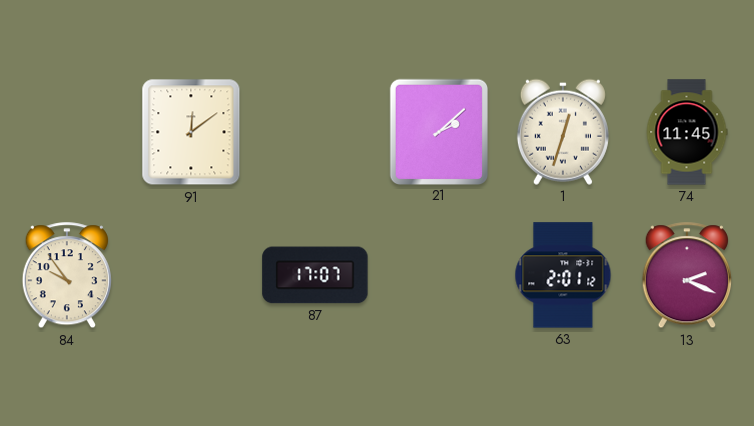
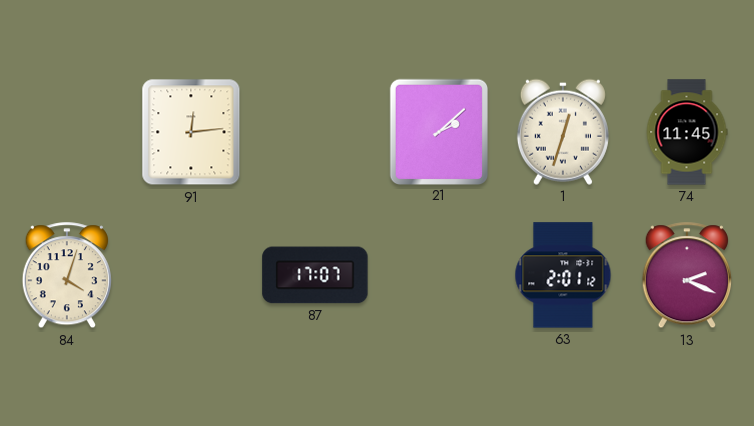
91: 12:09 -> 12:14 (191, 132)
84: 9:54 -> 4:03 (67, 276)
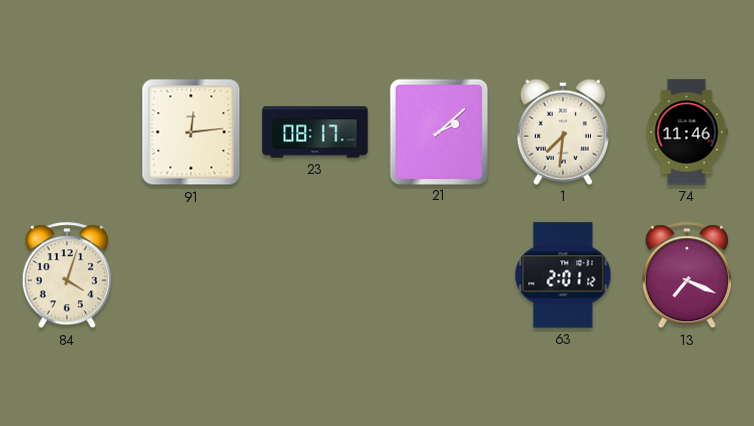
23: none -> 08:17 (315, 132)
1: 12:33 -> 7:31 (563, 132)
74: 11:45 -> 11:46 (687, 132)
87: 17:07 -> none (315, 275)
13: 2:19 -> 7:19 (687, 276)
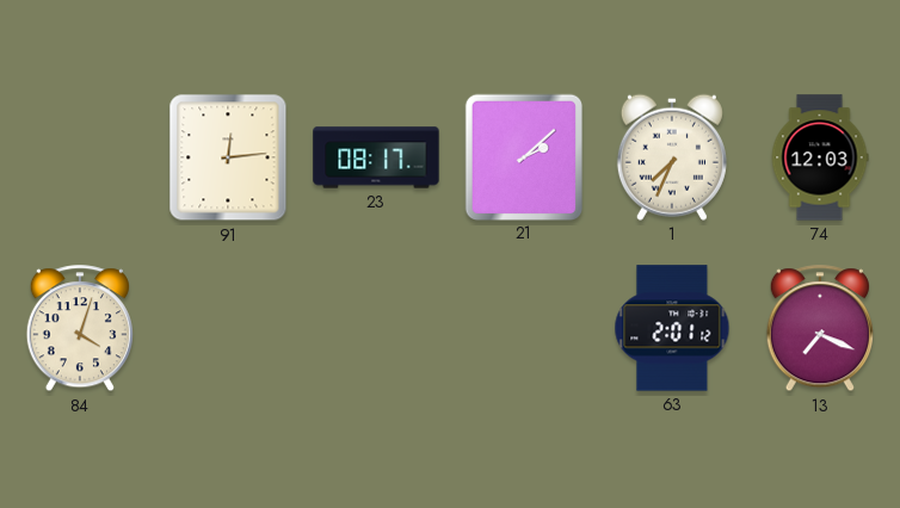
1: 7:31 -> 7:34 (672, 157)
74: 11:46 -> 12:03 (820, 157)
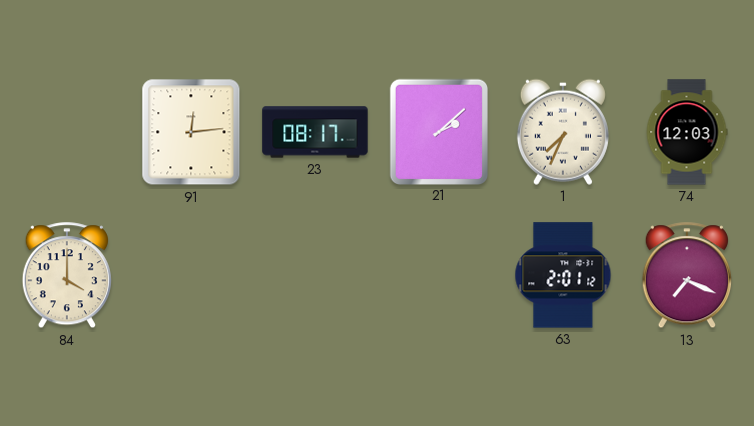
84: 4:03 -> 4:00 (67, 276)
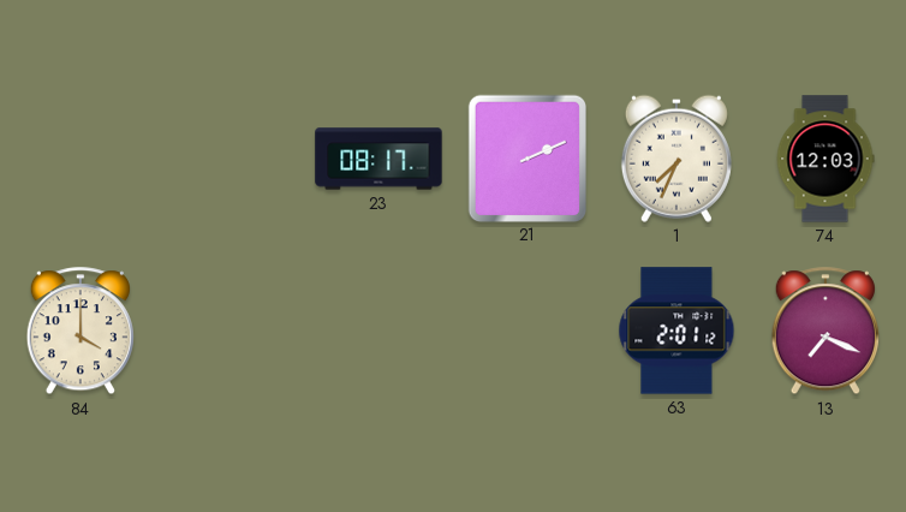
91: 12:14 -> none (191, 132)
21: 2:08 -> 2:11 (526, 157)
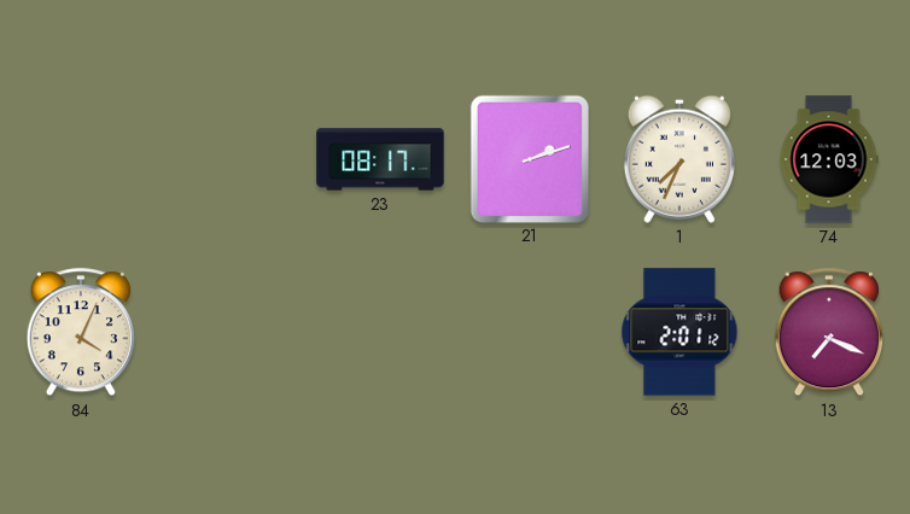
21: 2:11 -> 2:12 (529, 158)
84: 4:00 -> 4:04 (81, 333)
